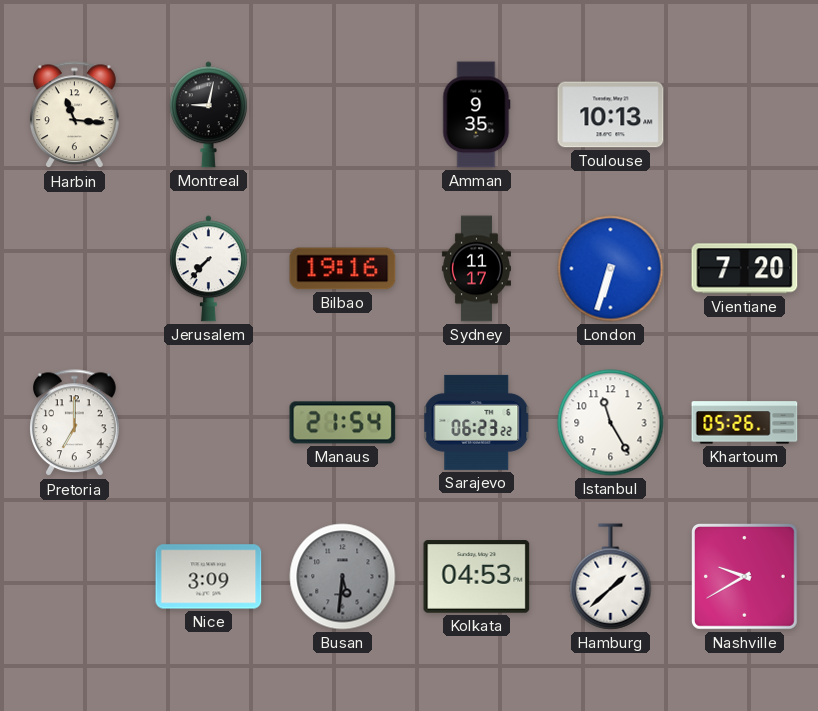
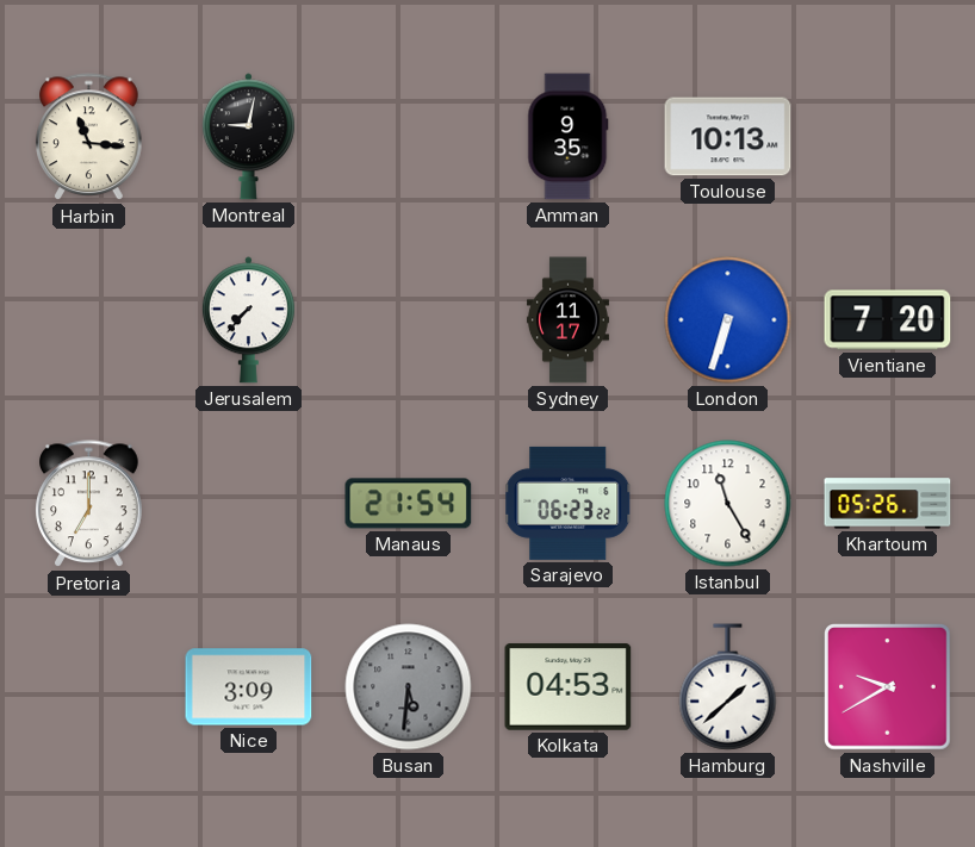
Bilbao: 19:16 -> none (343, 269)
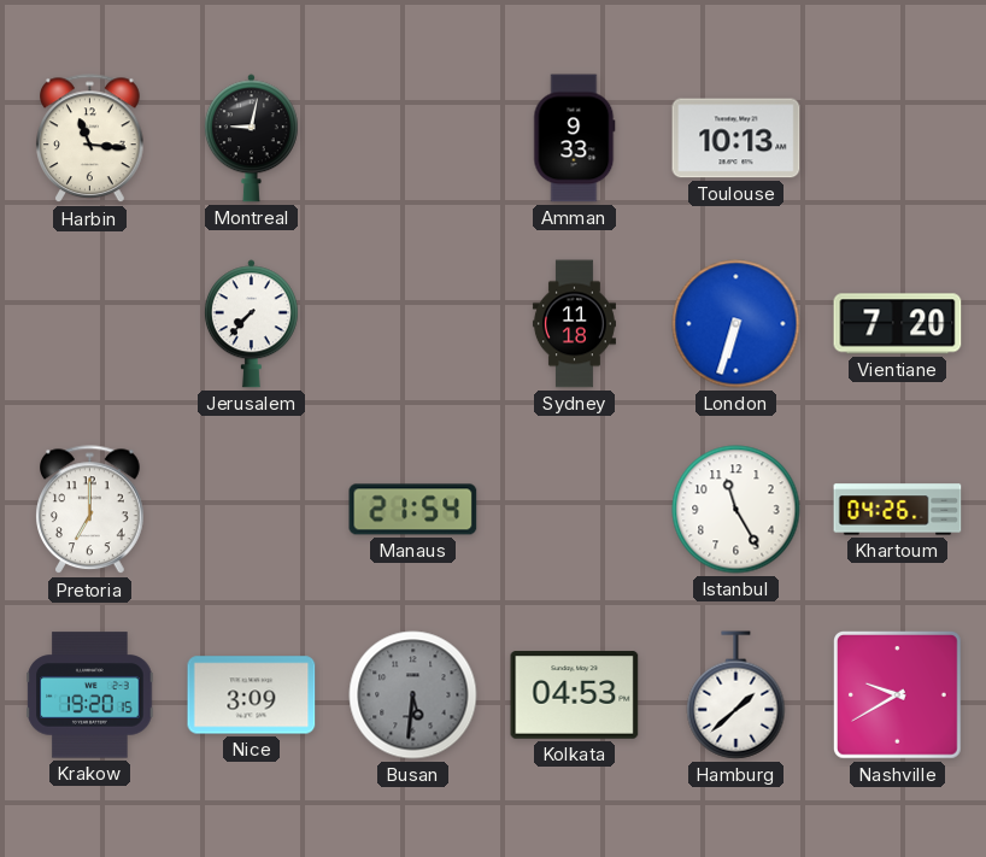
Amman: 9:35 -> 9:33 (575, 139)
Sydney: 11:17 -> 11:18 (574, 324)
Sarajevo: 06:23 -> none (569, 503)
Khartoum: 05:26 -> 04:26 (898, 510)
Krakow: none -> 19:20 (90, 695)
